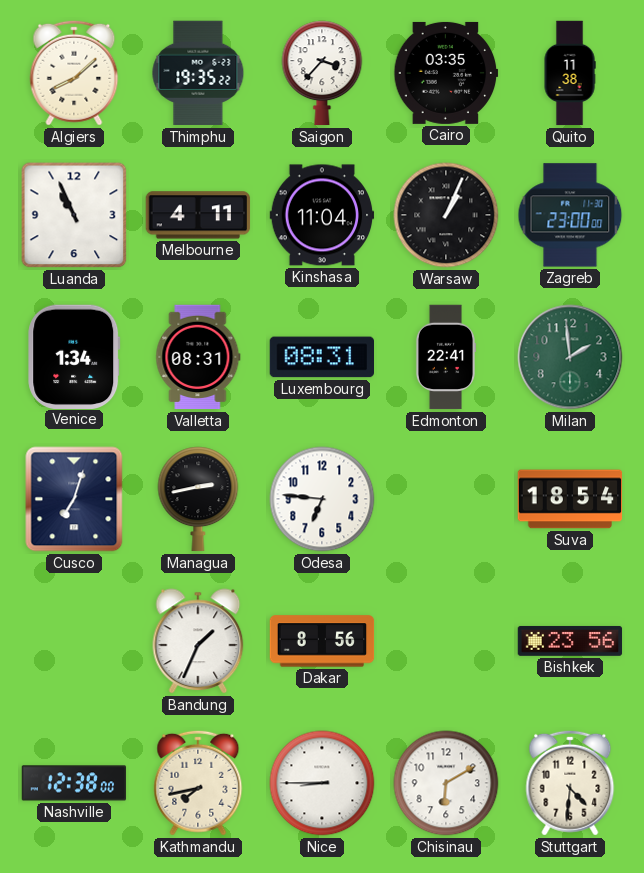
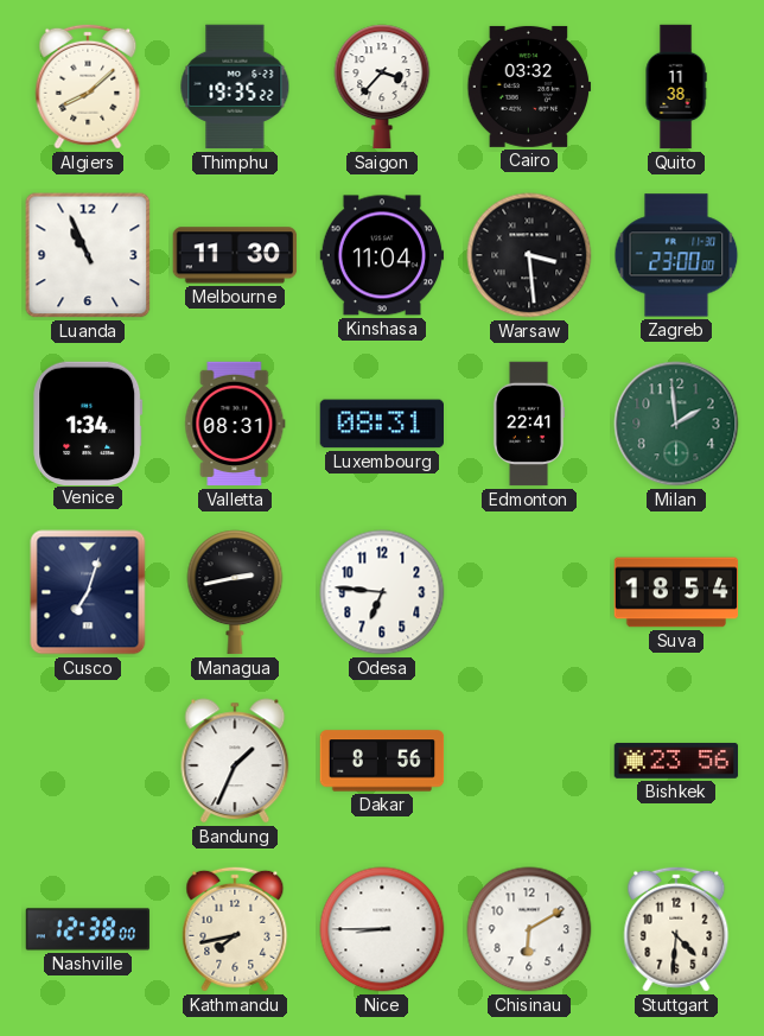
Cairo: 03:35 -> 03:32 (529, 87)
Melbourne: 4:11 -> 11:30 (235, 255)
Warsaw: 1:04 -> 3:29 (529, 255)
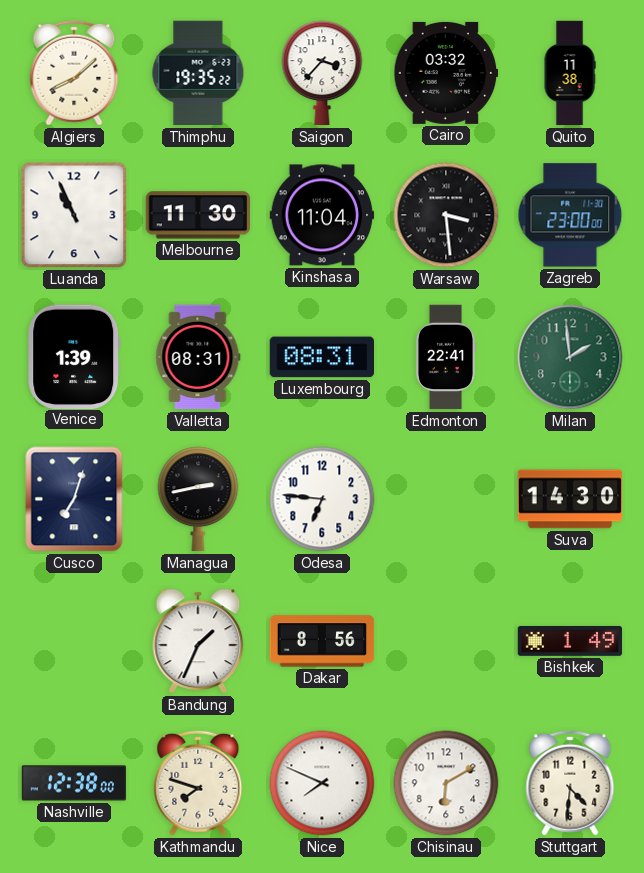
Venice: 1:34 -> 1:39 (74, 356)
Suva: 18:54 -> 14:30 (570, 499)
Bishkek: 23:56 -> 1:49 (570, 641)
Kathmandu: 7:43 -> 7:48 (198, 783)
Nice: 8:45 -> 7:49 (322, 783)
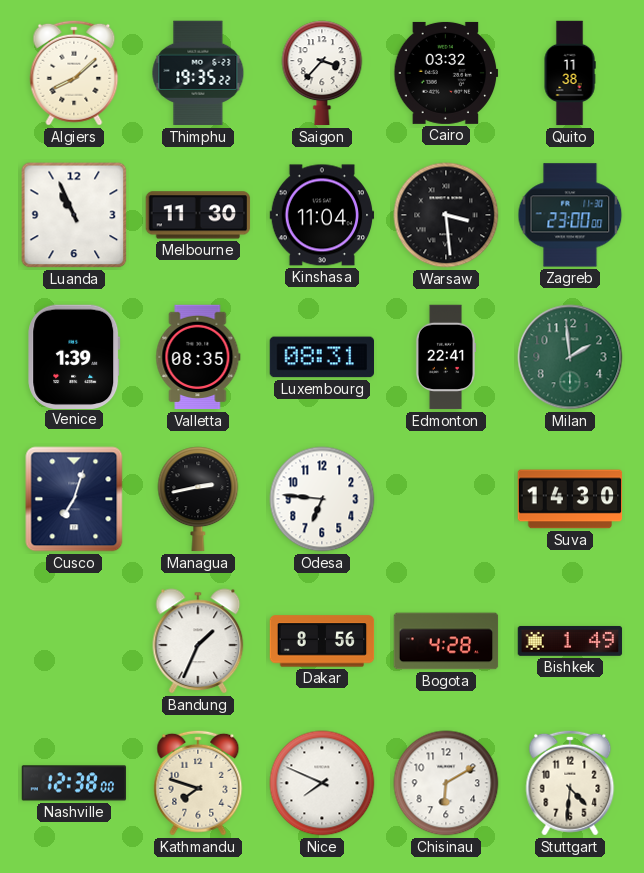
Valletta: 08:31 -> 08:35 (198, 357)
Bogota: none -> 4:28 (446, 641)
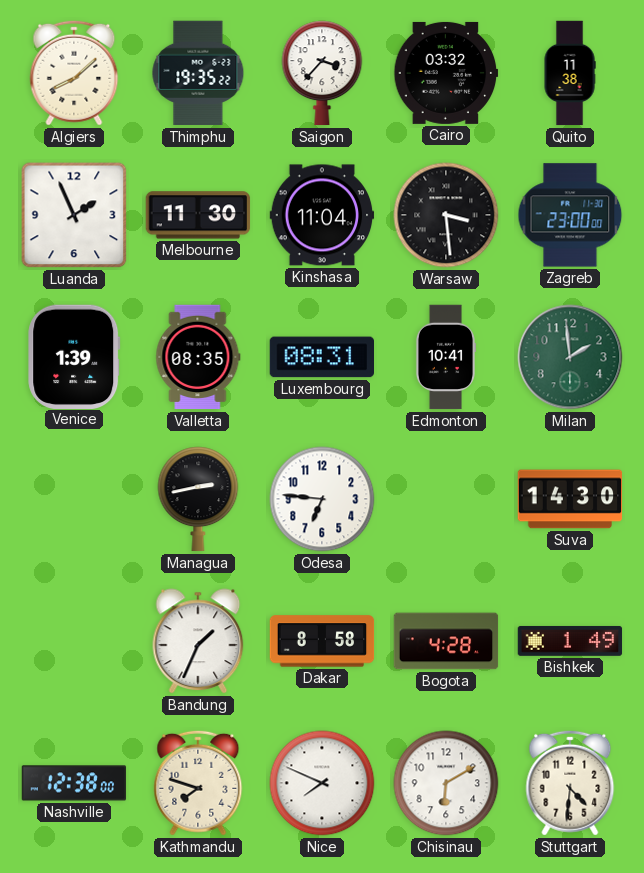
Luanda: 10:56 -> 1:56 (74, 215)
Edmonton: 22:41 -> 10:41 (446, 357)
Cusco: 7:03 -> none (74, 499)
Dakar: 8:56 -> 8:58 (322, 641)
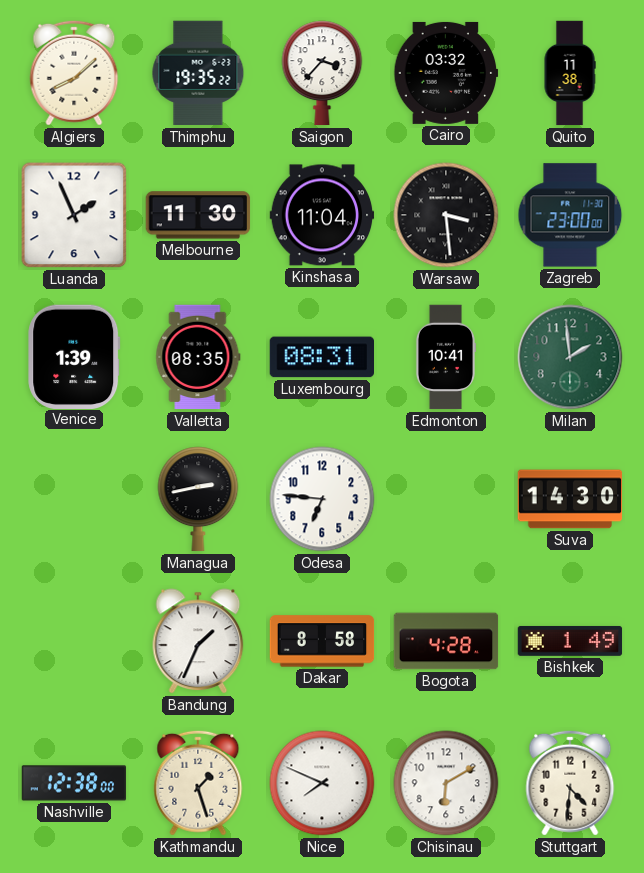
Kathmandu: 7:48 -> 1:27 (198, 783)
